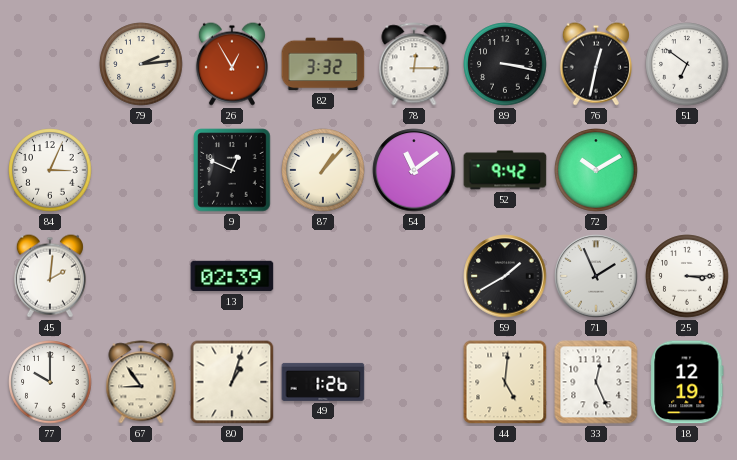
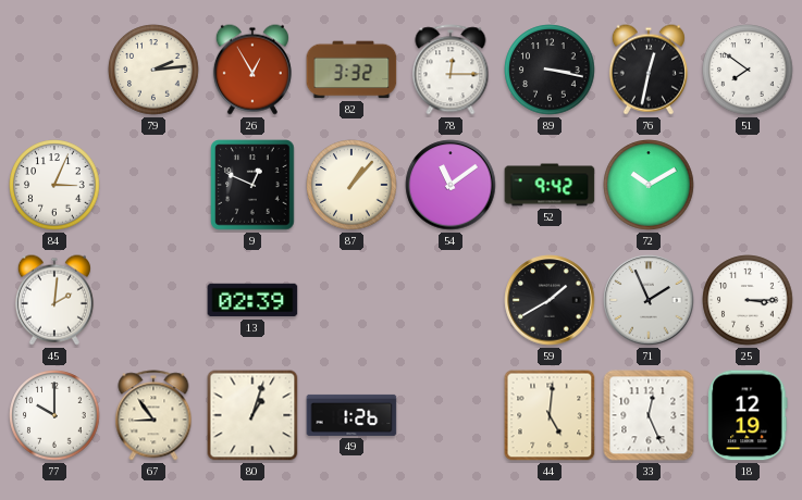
51: 6:51 -> 7:51 (748, 70)
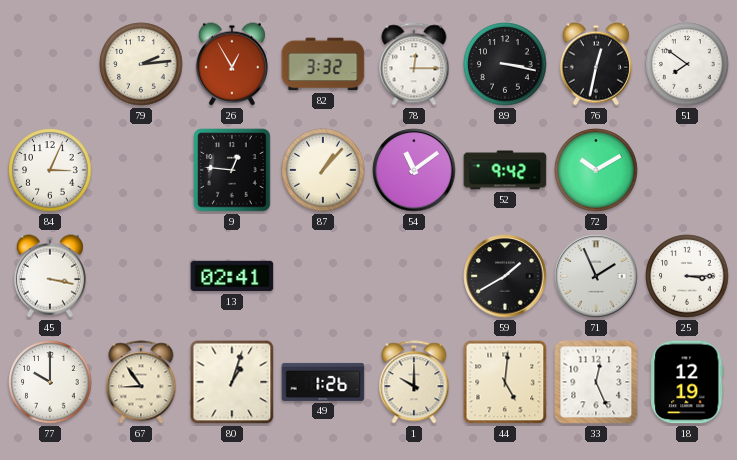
9: 12:49 -> 12:46 (232, 170)
45: 2:01 -> 3:17 (50, 276)
13: 02:39 -> 02:41 (232, 276)
1: none -> 10:00 (414, 382)
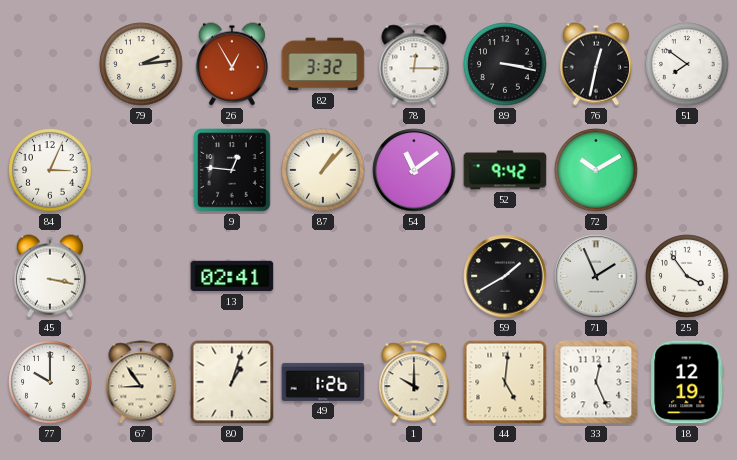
25: 3:15 -> 3:54 (687, 276)
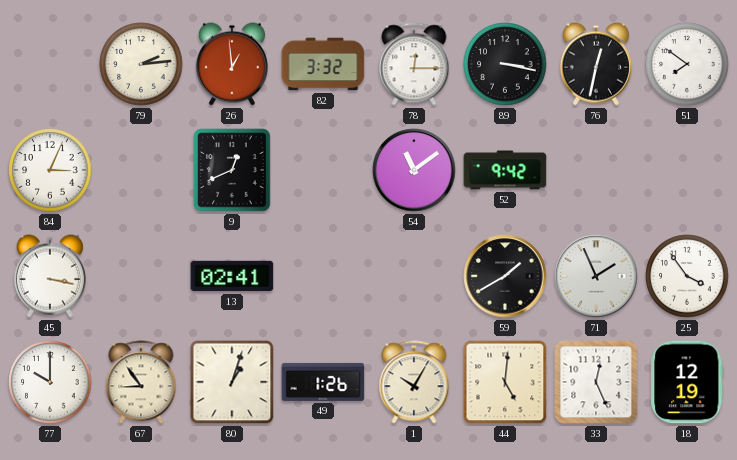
26: 12:55 -> 12:59 (232, 64)
9: 12:46 -> 12:41 (232, 170)
87: 1:07 -> none (323, 170)
72: 10:10 -> none (596, 170)
1: 10:00 -> 10:05 (414, 382)
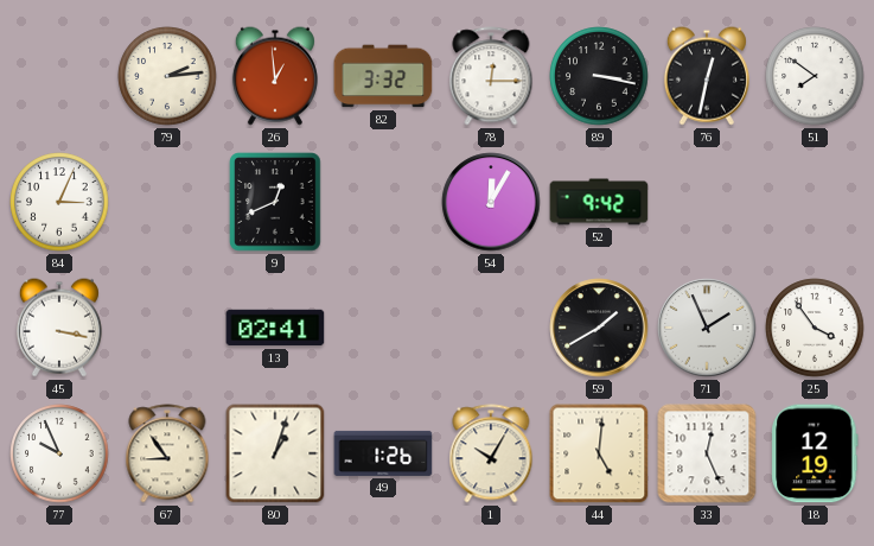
54: 11:09 -> 12:05 (491, 202)
77: 10:00 -> 9:56 (59, 453)
